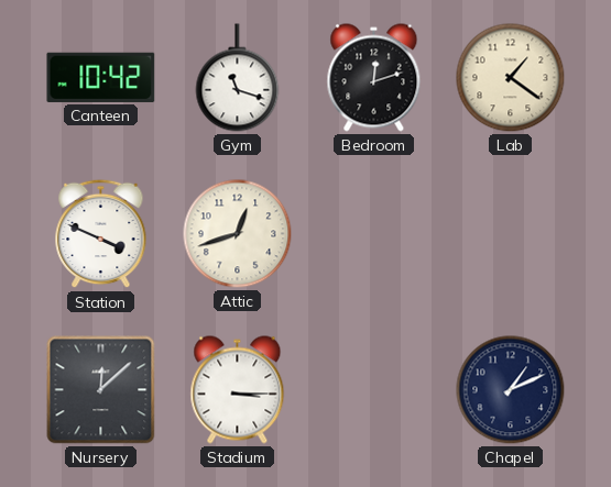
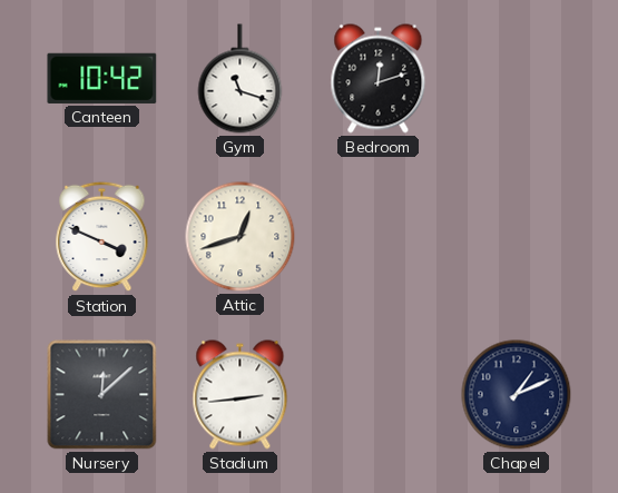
Lab: 1:21 -> none (511, 78)
Stadium: 3:15 -> 2:44 (241, 395)
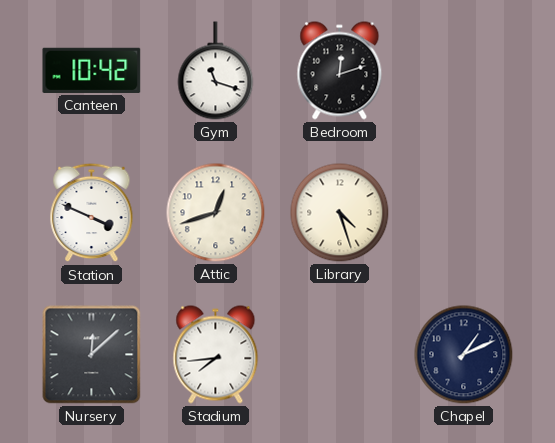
Library: none -> 4:27 (340, 213)
Stadium: 2:44 -> 7:44 (216, 355)
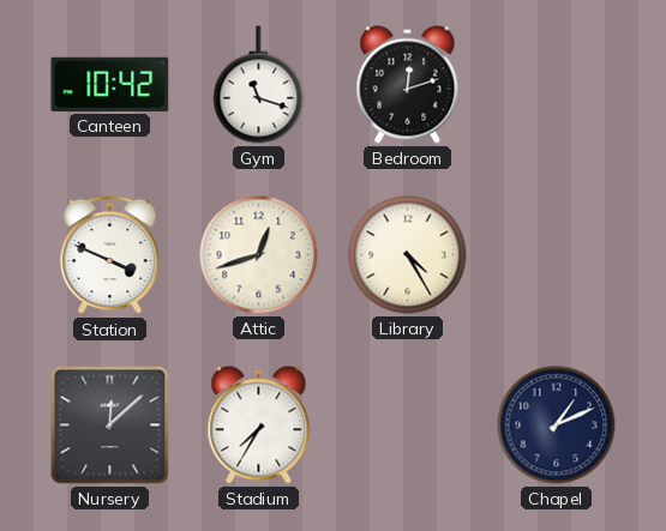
Library: 4:27 -> 4:25 (408, 255)
Stadium: 7:44 -> 7:35 (259, 426)
